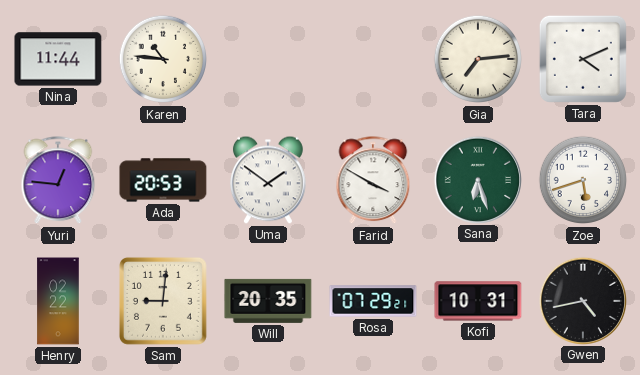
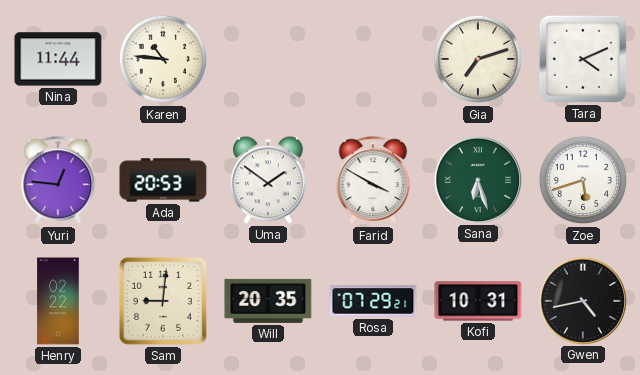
Gia: 7:14 -> 7:12 (478, 59)
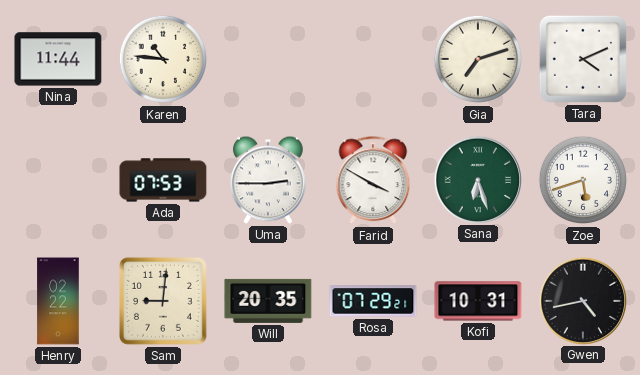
Yuri: 12:46 -> none (58, 181)
Ada: 20:53 -> 07:53 (163, 180)
Uma: 1:51 -> 2:45 (269, 180)
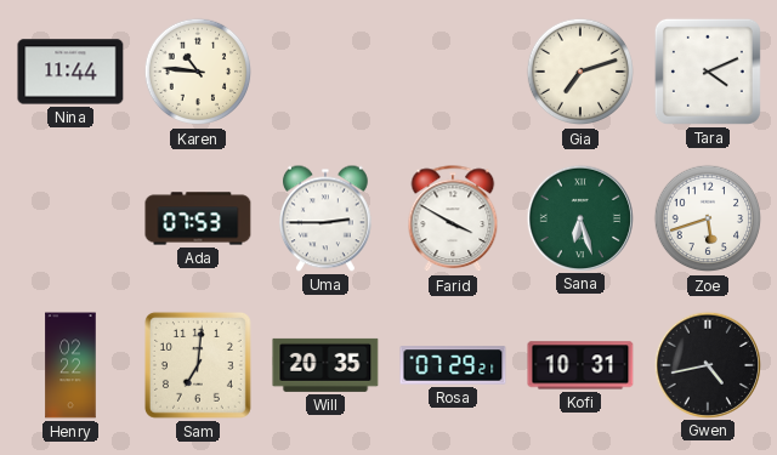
Sam: 9:01 -> 7:01 (198, 365)
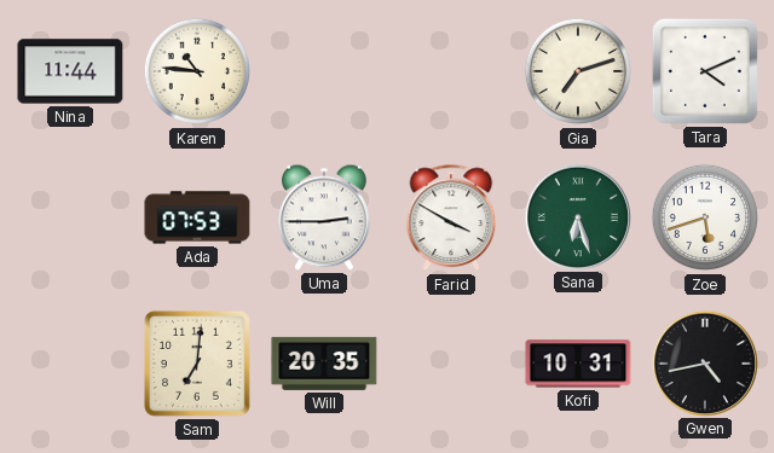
Henry: 02:22 -> none (70, 365)
Rosa: 07:29 -> none (453, 365)
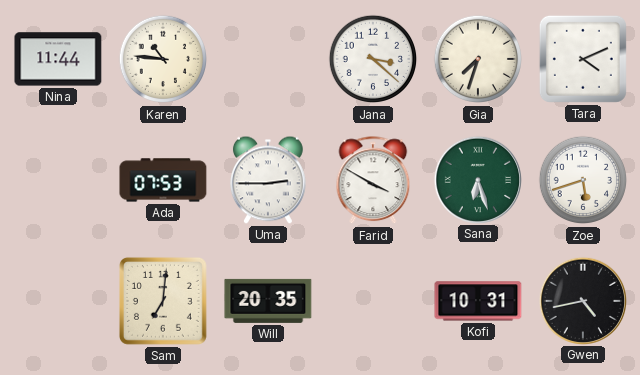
Jana: none -> 3:22 (373, 59)
Gia: 7:12 -> 7:33 (478, 59)
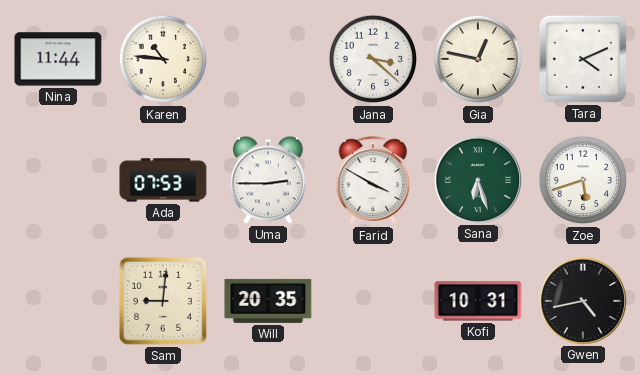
Gia: 7:33 -> 12:47 (478, 59)
Sam: 7:01 -> 9:01 (163, 301)
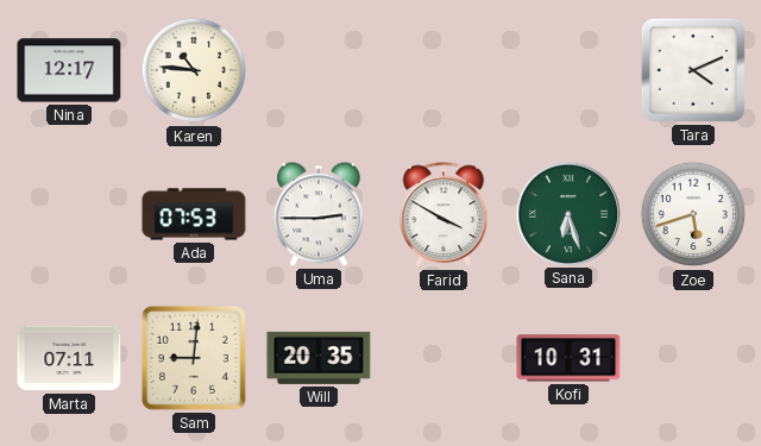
Nina: 11:44 -> 12:17 (69, 70)
Jana: 3:22 -> none (373, 59)
Gia: 12:47 -> none (478, 59)
Marta: none -> 07:11 (69, 358)
Gwen: 4:43 -> none (582, 300)
